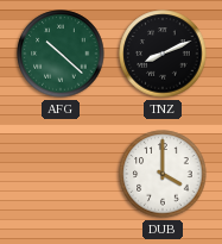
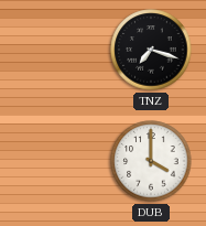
AFG: 10:22 -> none (61, 54)
TNZ: 8:11 -> 7:18 (151, 50)
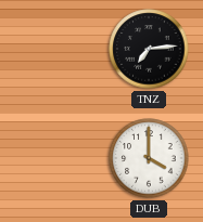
TNZ: 7:18 -> 7:14 (149, 49)
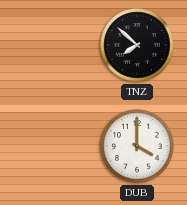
TNZ: 7:14 -> 7:52 (137, 45)
